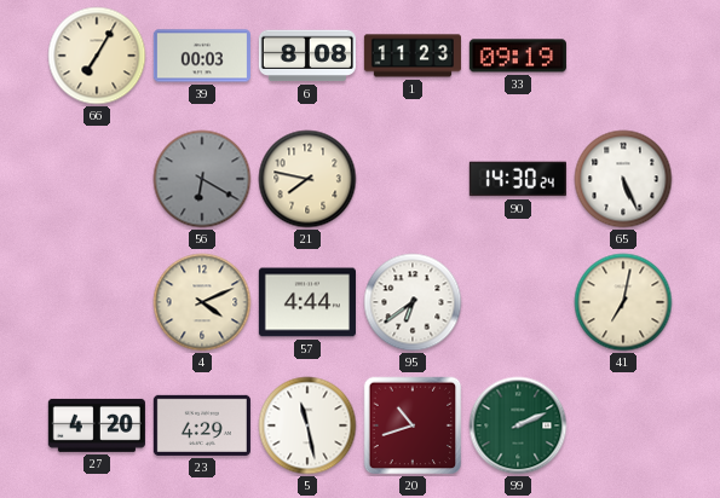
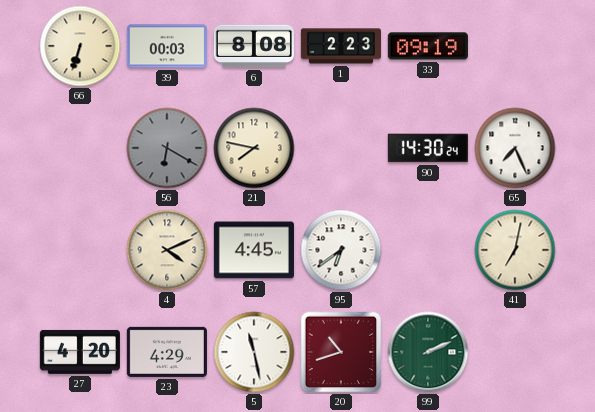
66: 7:05 -> 6:33 (80, 46)
1: 11:23 -> 2:23 (341, 46)
65: 5:26 -> 7:26 (515, 148)
57: 4:44 -> 4:45 (254, 250)
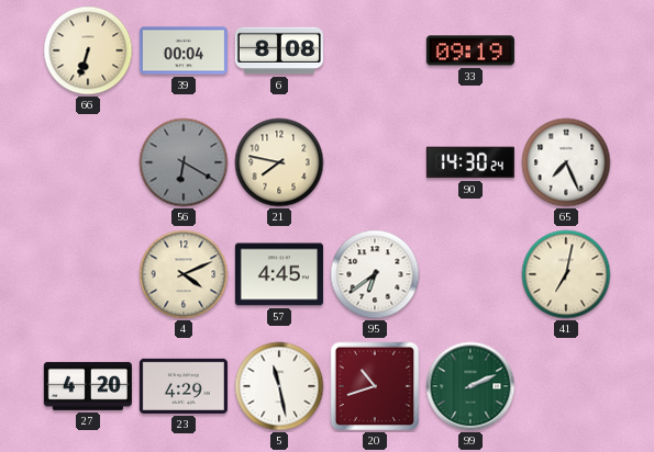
39: 00:03 -> 00:04 (184, 50)
1: 2:23 -> none (341, 46)
